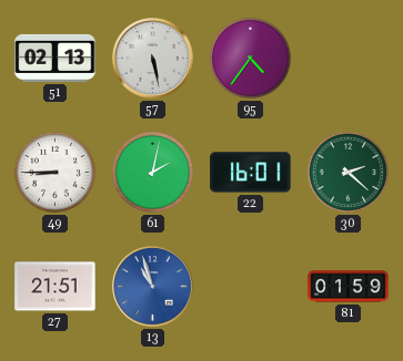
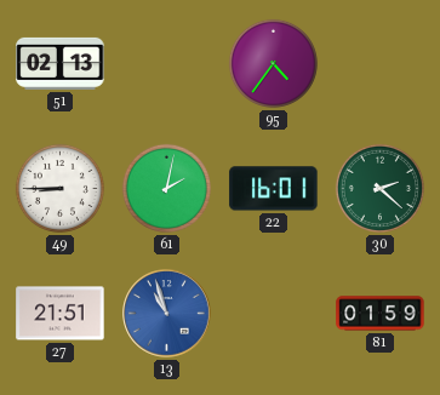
57: 5:28 -> none (153, 59)
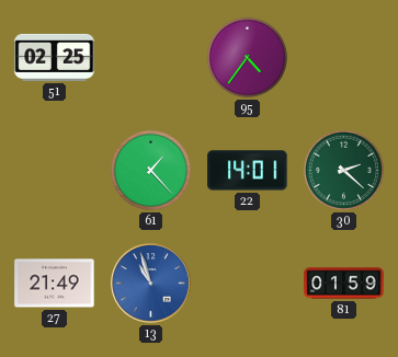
51: 02:13 -> 02:25 (55, 57)
49: 8:45 -> none (59, 188)
61: 2:02 -> 1:23 (150, 170)
22: 16:01 -> 14:01 (248, 171)
27: 21:51 -> 21:49 (55, 284)
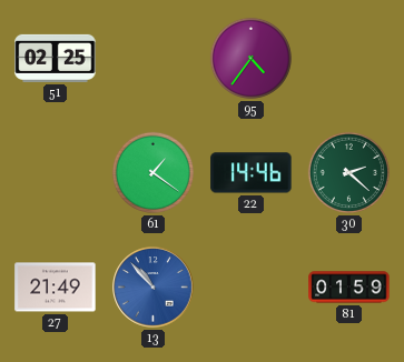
61: 1:23 -> 1:21 (152, 172)
22: 14:01 -> 14:46 (252, 173)
13: 10:57 -> 10:53 (154, 288)
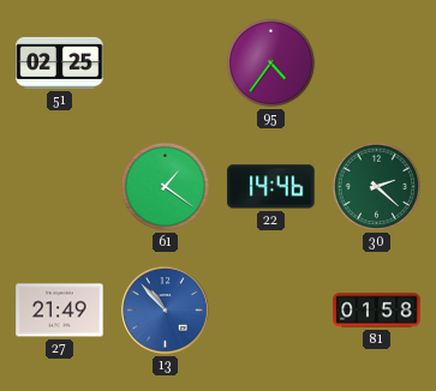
81: 01:59 -> 01:58 (377, 311)
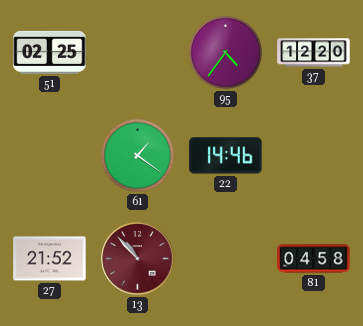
37: none -> 12:20 (314, 53)
30: 2:22 -> none (376, 186)
27: 21:49 -> 21:52 (50, 259)
13 dial: blue -> burgundy (138, 259)
81: 01:58 -> 04:58 (314, 259)
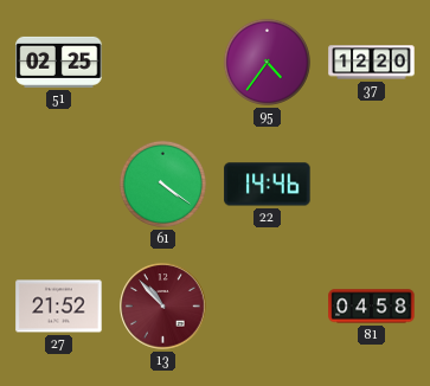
61: 1:21 -> 4:21 (162, 184)
